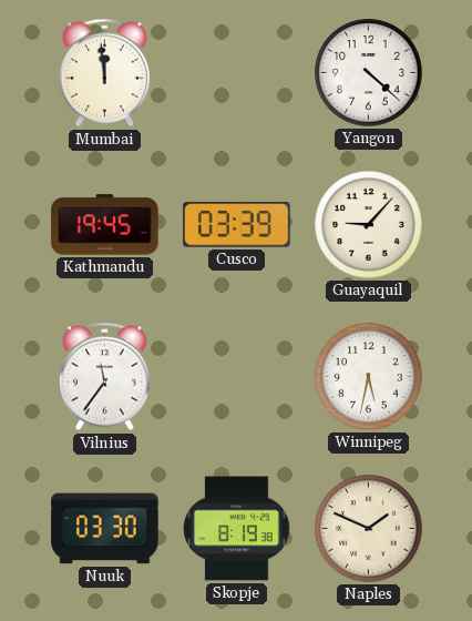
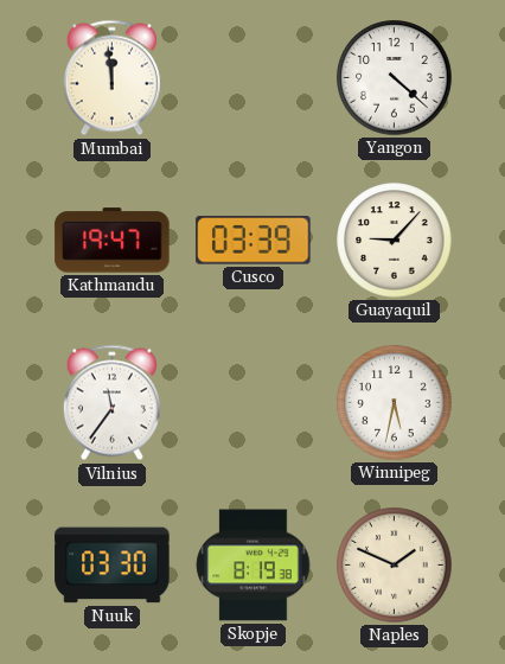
Kathmandu: 19:45 -> 19:47 (113, 241)
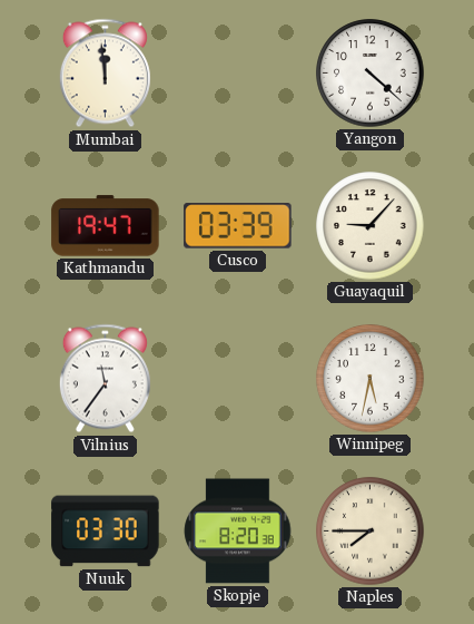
Skopje: 8:19 -> 8:20 (238, 532)
Naples: 1:49 -> 7:45 (371, 532)
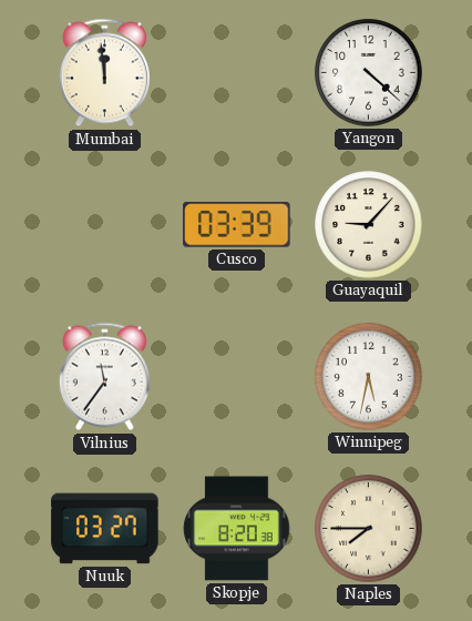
Kathmandu: 19:47 -> none (106, 226)
Nuuk: 03:30 -> 03:27 (105, 529)
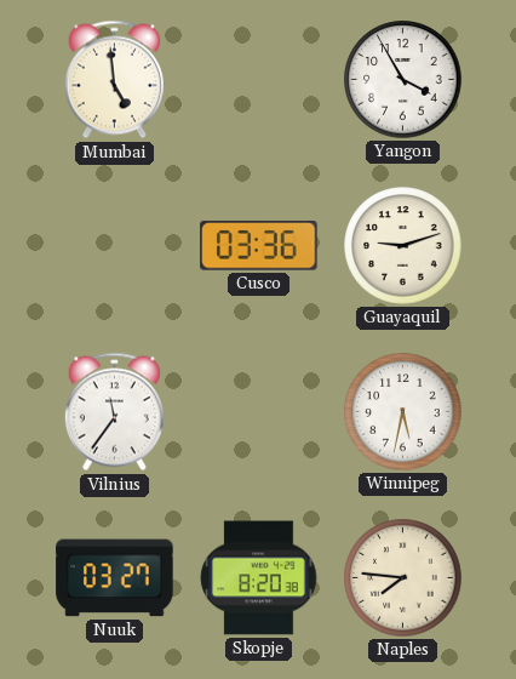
Mumbai: 11:59 -> 4:59 (114, 80)
Yangon: 4:22 -> 3:55 (403, 80)
Cusco: 03:39 -> 03:36 (259, 246)
Guayaquil: 9:07 -> 9:12 (403, 246)
Naples: 7:45 -> 7:46 (403, 578)
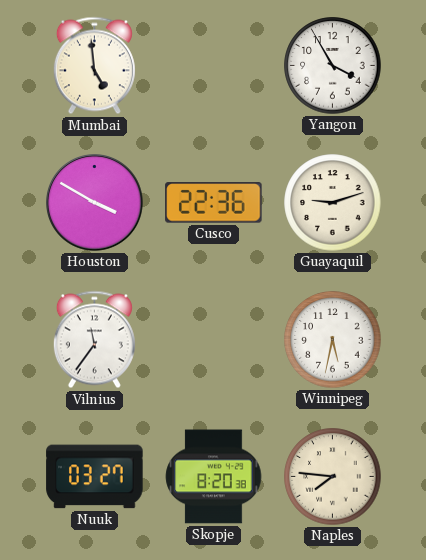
Houston: none -> 3:50 (95, 203)
Cusco: 03:36 -> 22:36 (214, 203)
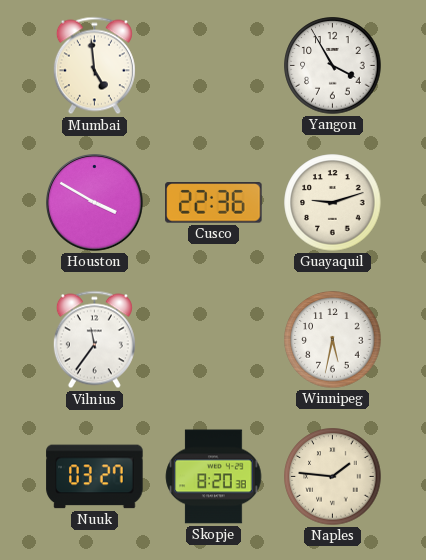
Naples: 7:46 -> 1:46 (333, 477)
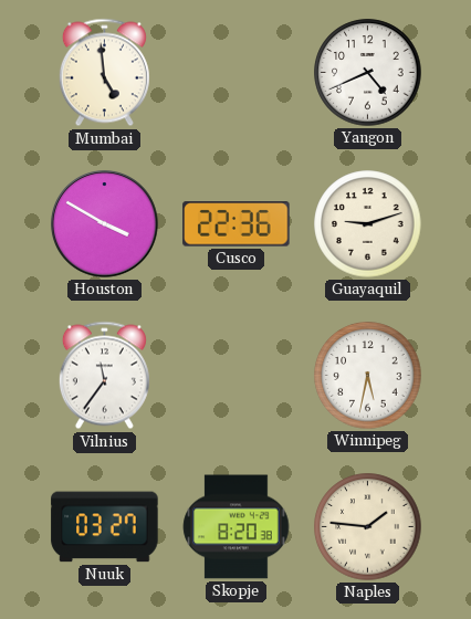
Yangon: 3:55 -> 4:41 (368, 73)
